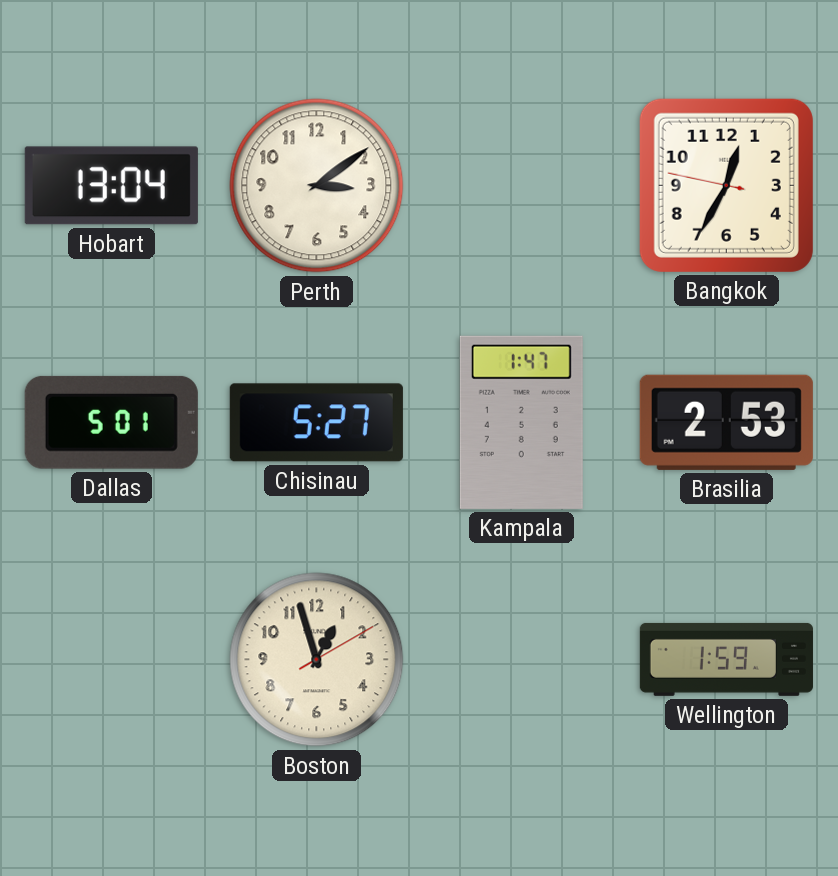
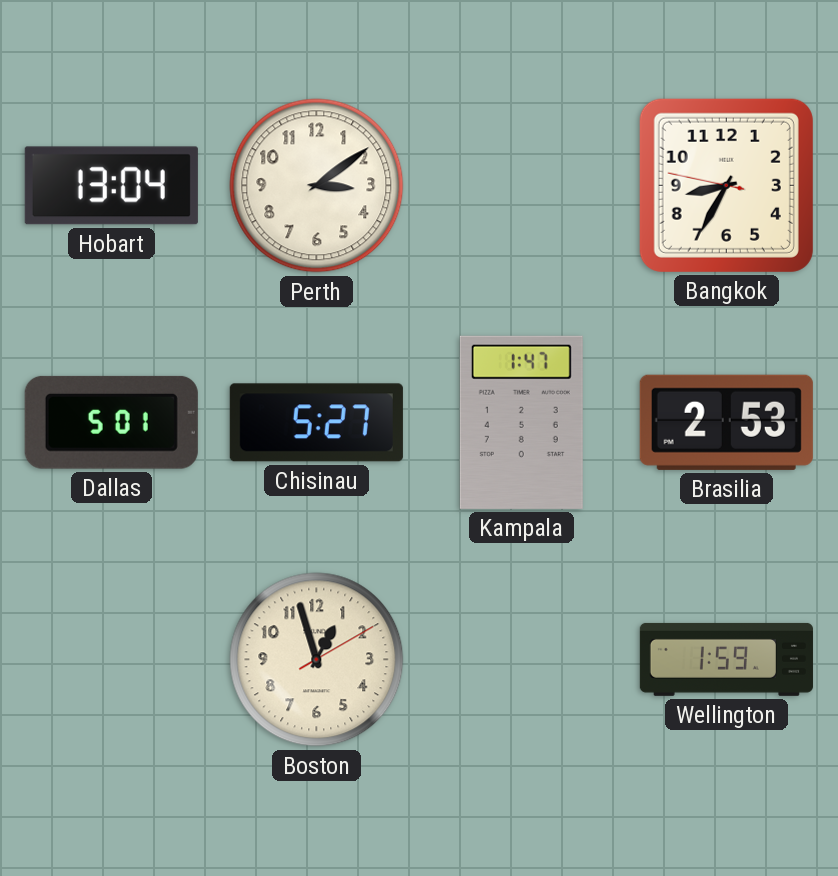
Bangkok: 12:34 -> 8:34 (726, 185)
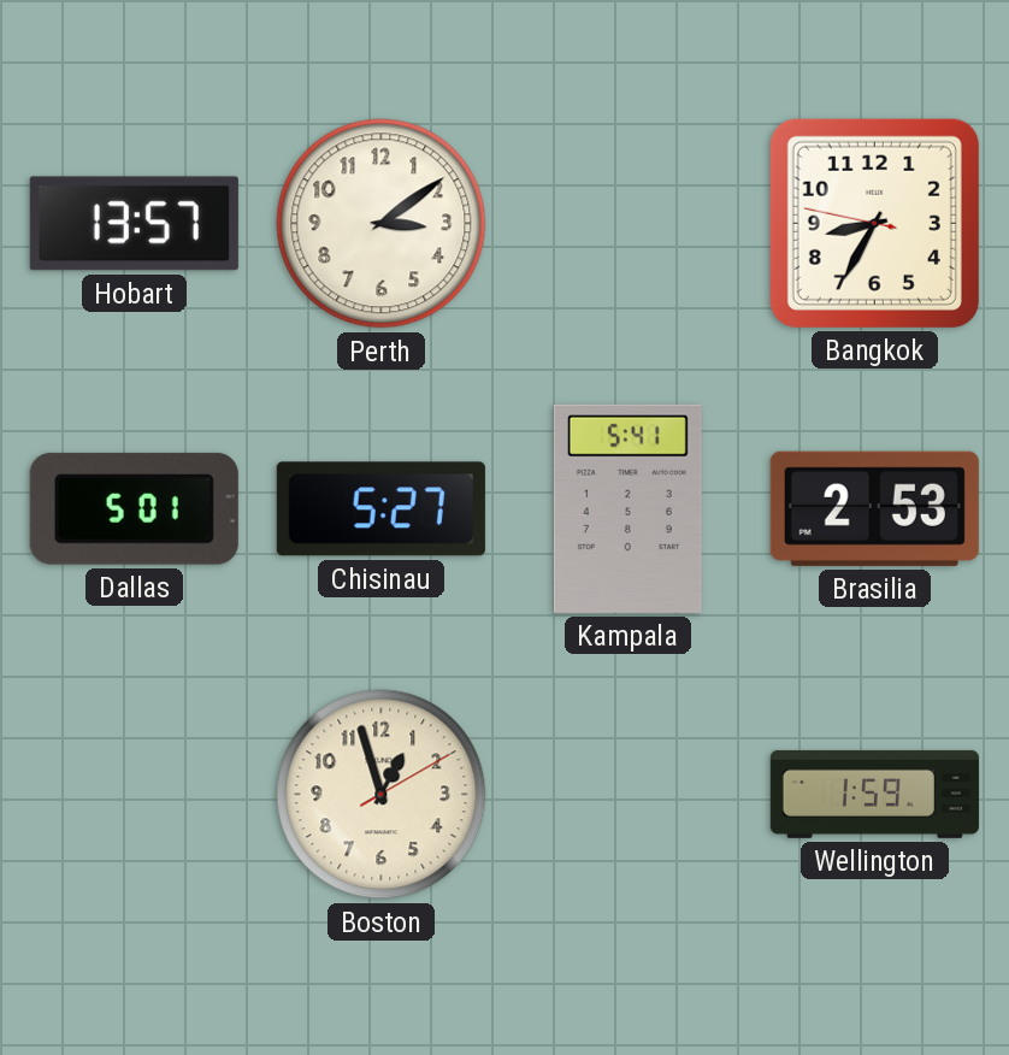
Hobart: 13:04 -> 13:57 (134, 224)
Kampala: 1:47 -> 5:41 (627, 508)
